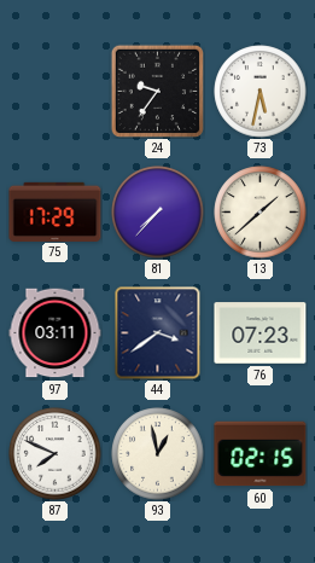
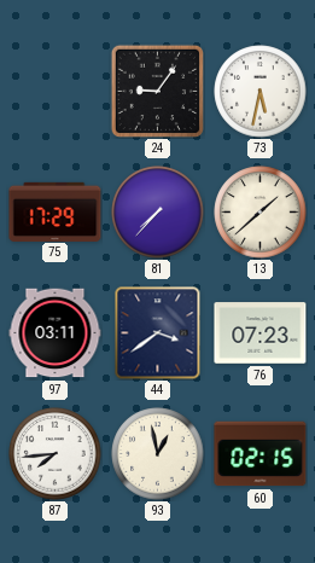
24: 9:36 -> 9:06 (157, 91)
87: 7:49 -> 7:44 (56, 454)
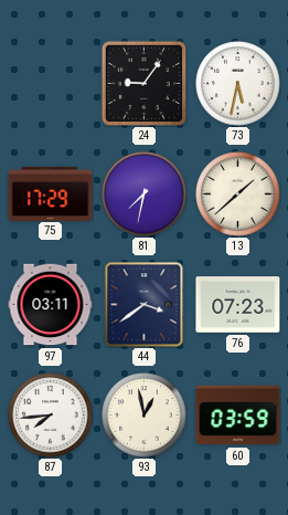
81: 7:37 -> 7:32 (145, 195)
60: 02:15 -> 03:59 (238, 416)
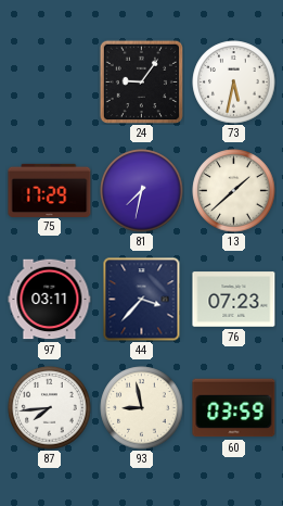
44: 3:39 -> 3:37 (142, 300)
93: 12:58 -> 8:58 (142, 408)
